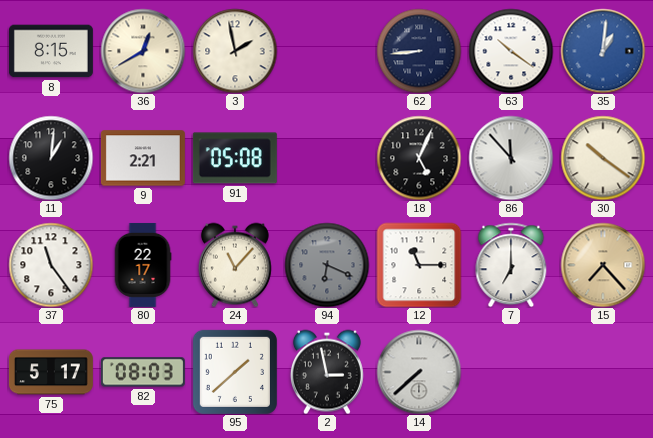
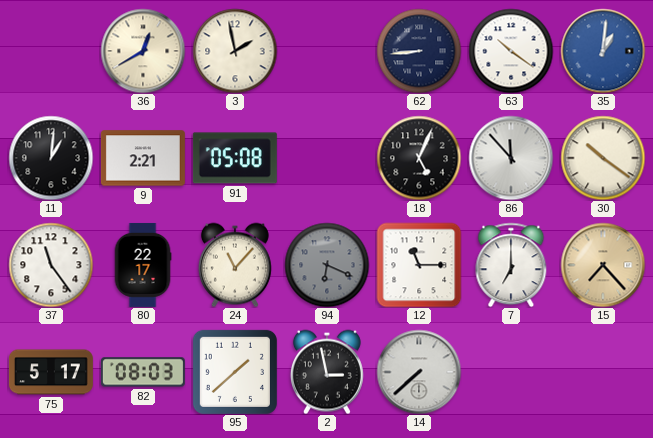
8: 8:15 -> none (51, 51)
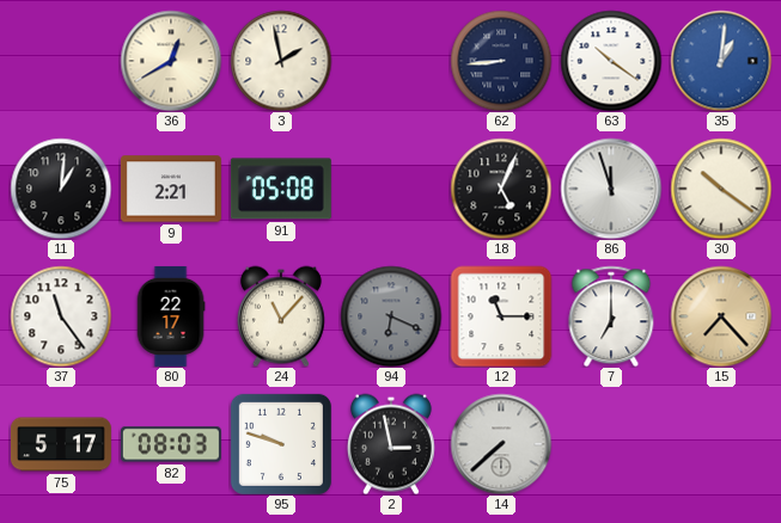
86: 11:53 -> 11:57 (611, 189)
95: 1:38 -> 9:48 (281, 444)
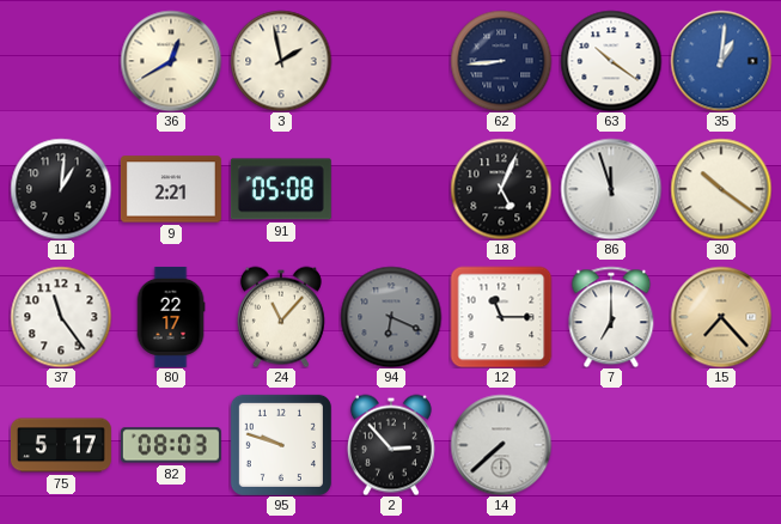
2: 2:58 -> 2:53 (391, 445)
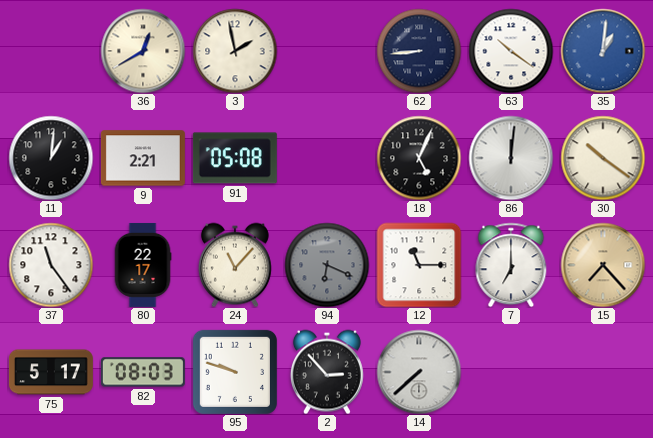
86: 11:57 -> 12:01 (511, 158)
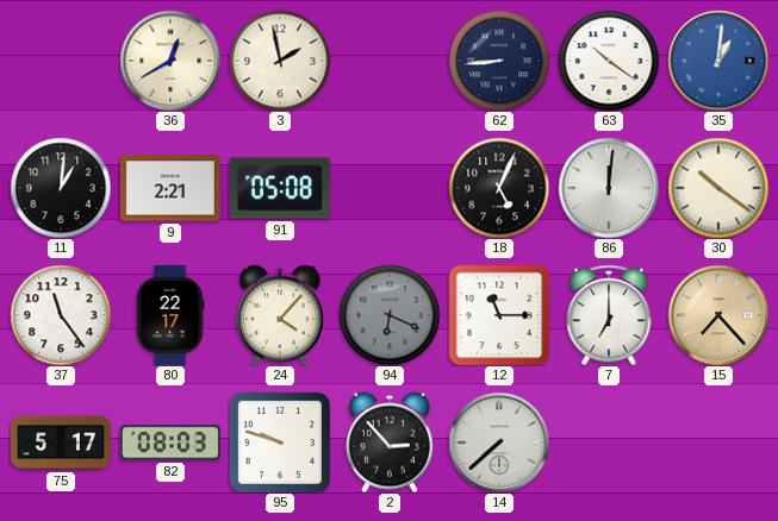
24: 11:07 -> 4:07 (280, 315)
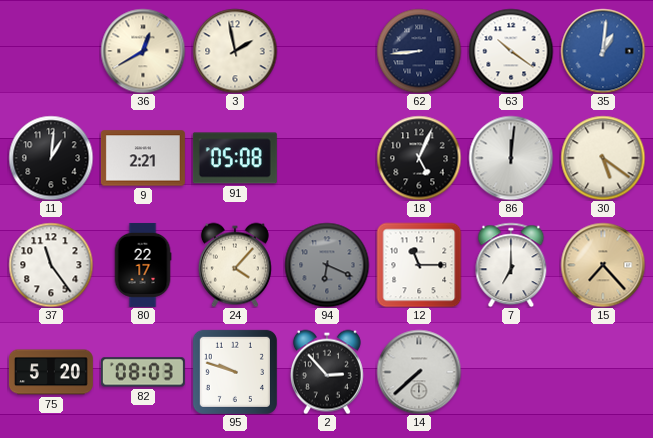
30: 10:21 -> 5:21 (603, 158)
75: 5:17 -> 5:20 (51, 372)
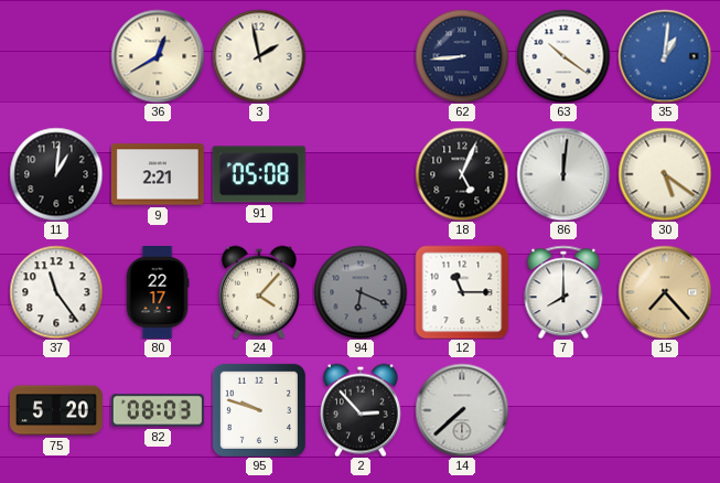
7: 7:00 -> 8:00 (563, 292)
